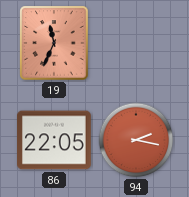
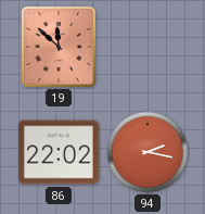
19: 11:34 -> 11:52 (59, 47)
86: 22:05 -> 22:02 (60, 152)
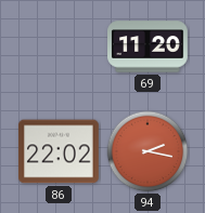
19: 11:52 -> none (59, 47)
69: none -> 11:20 (148, 46)
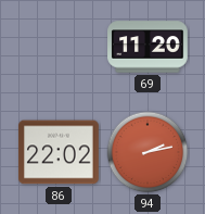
94: 2:17 -> 2:13 (148, 152)
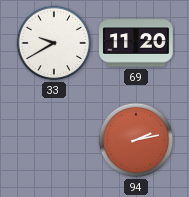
33: none -> 9:40 (54, 43)
86: 22:02 -> none (60, 152)
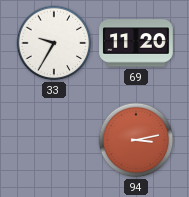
33: 9:40 -> 9:35 (54, 43)
94: 2:13 -> 3:13 (136, 140)
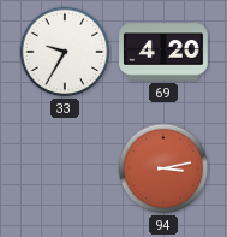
69: 11:20 -> 4:20 (163, 52)
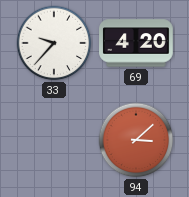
33: 9:35 -> 9:37 (54, 43)
94: 3:13 -> 3:08 (136, 140)
